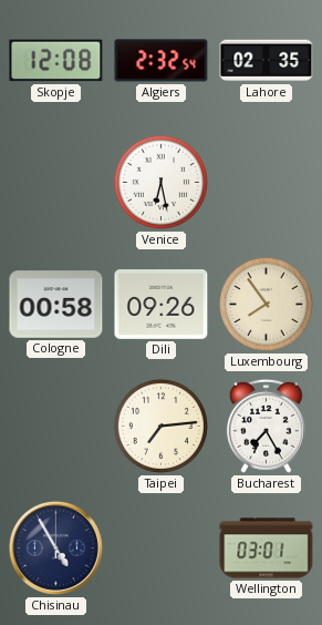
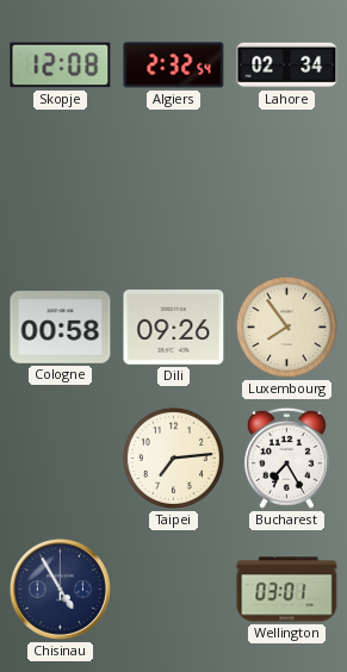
Lahore: 02:35 -> 02:34 (287, 66)
Venice: 6:28 -> none (160, 182)
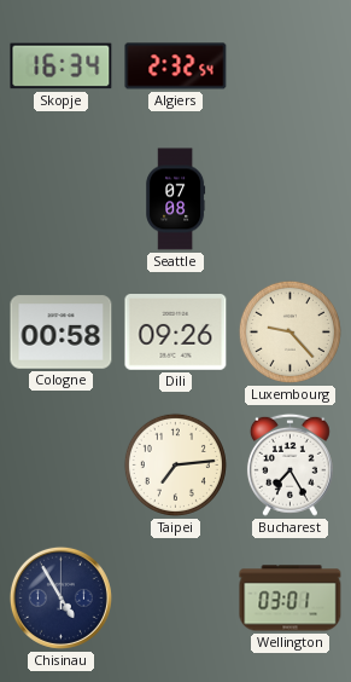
Skopje: 12:08 -> 16:34 (62, 67)
Lahore: 02:34 -> none (287, 66)
Seattle: none -> 07:08 (176, 200)
Luxembourg: 7:54 -> 9:23 (289, 331)
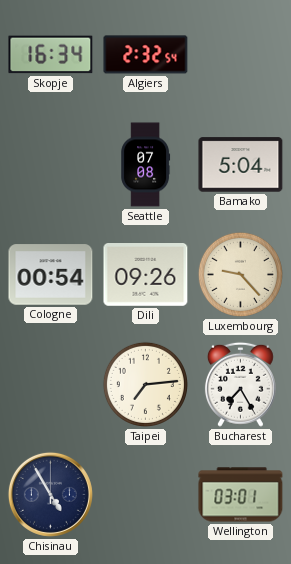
Bamako: none -> 5:04 (241, 165)
Cologne: 00:58 -> 00:54 (51, 275)
